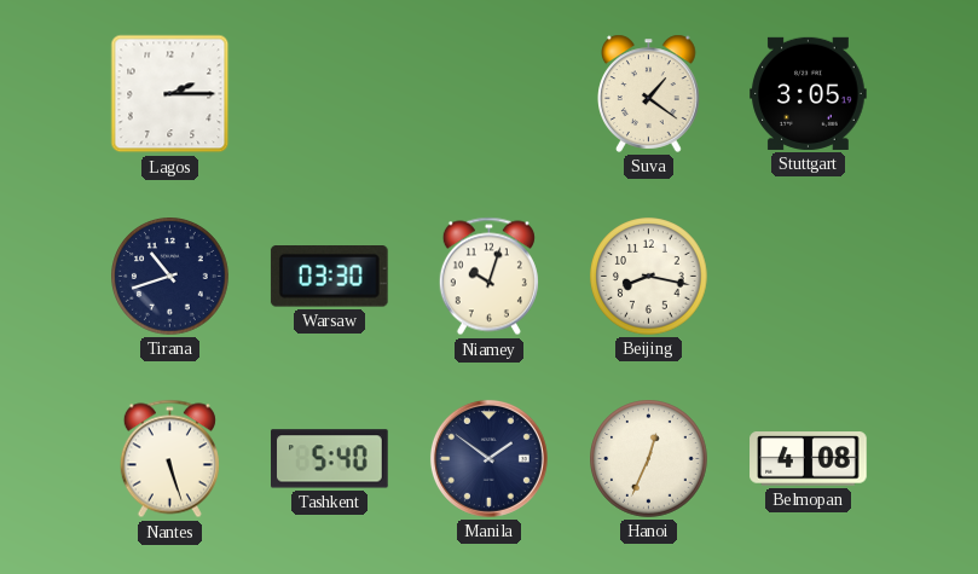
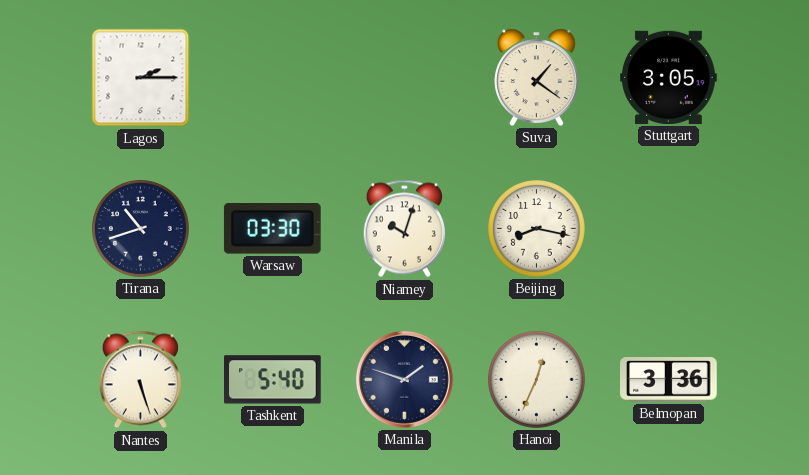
Manila: 1:51 -> 1:48 (404, 379)
Belmopan: 4:08 -> 3:36 (669, 380)
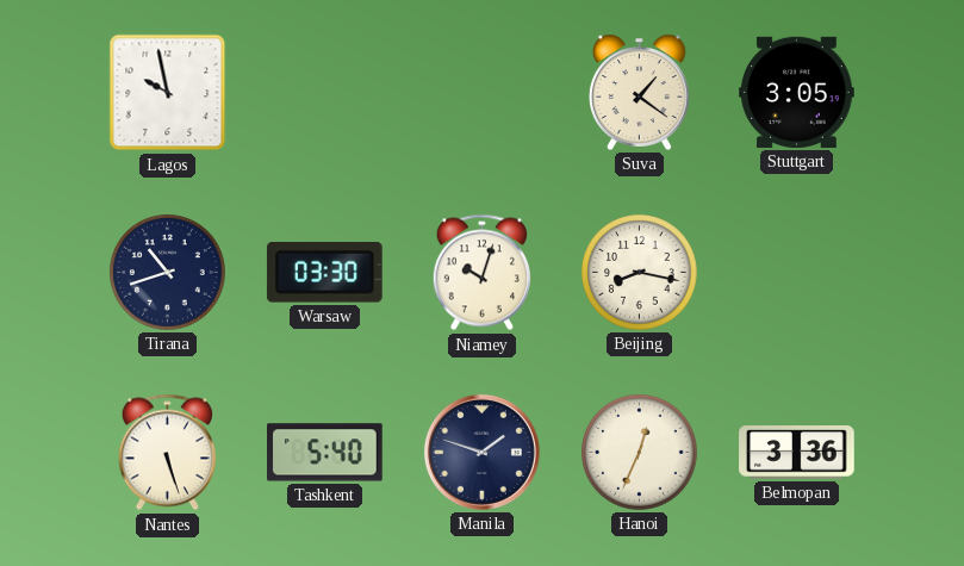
Lagos: 2:15 -> 9:58 (168, 93)
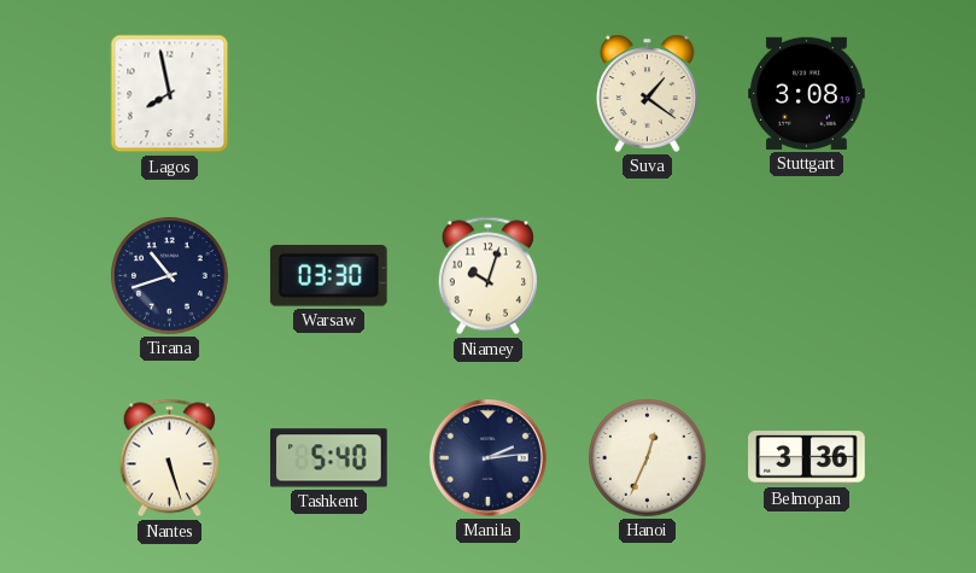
Lagos: 9:58 -> 7:58 (170, 94)
Stuttgart: 3:05 -> 3:08 (807, 93)
Beijing: 8:17 -> none (640, 273)
Manila: 1:48 -> 2:14 (487, 457)
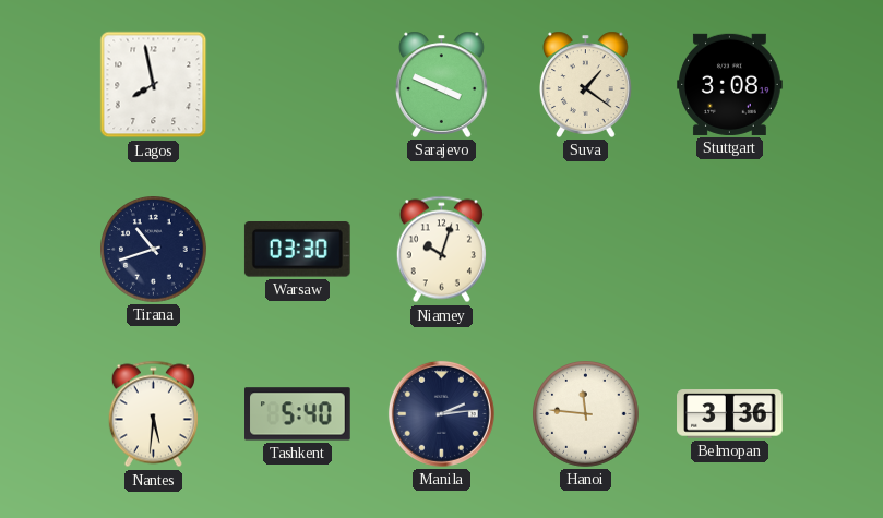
Sarajevo: none -> 3:49 (442, 84)
Nantes: 5:27 -> 5:31 (153, 414)
Hanoi: 12:34 -> 11:46 (586, 414)
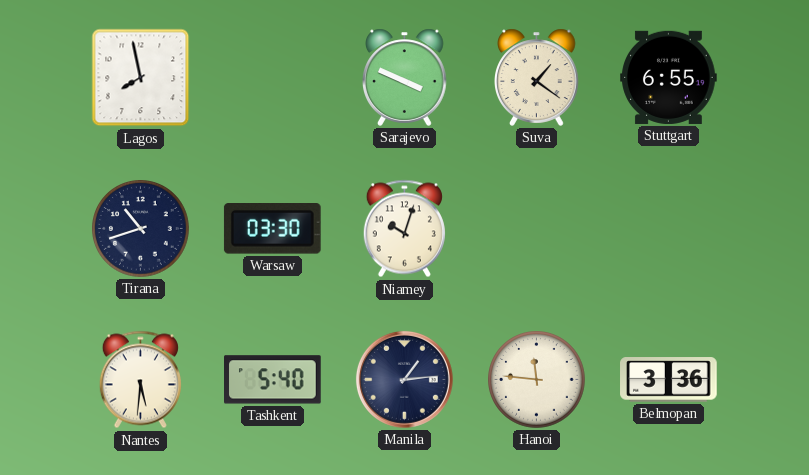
Stuttgart: 3:08 -> 6:55 (669, 77)
Manila: 2:14 -> 1:14 (404, 379)
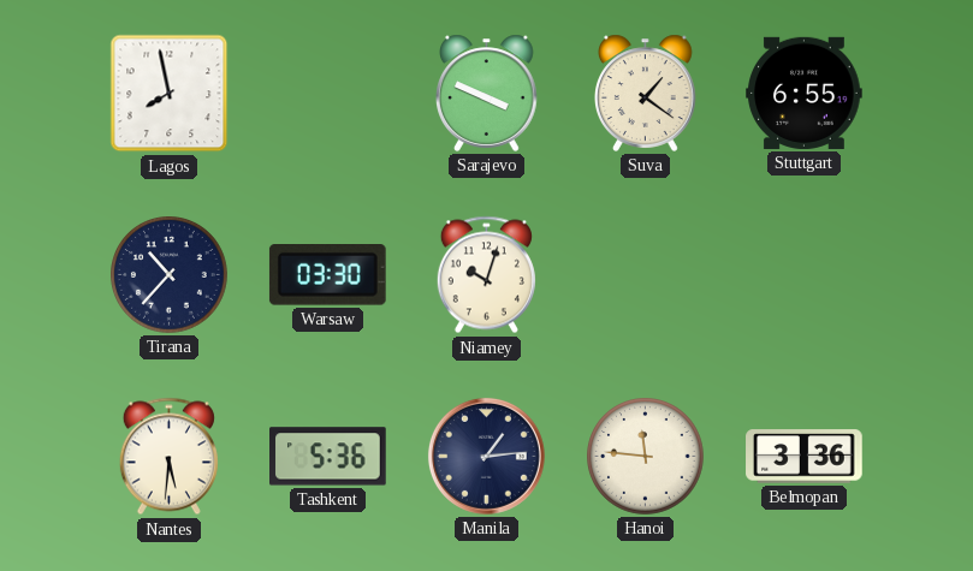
Tirana: 10:42 -> 10:37 (170, 275)
Tashkent: 5:40 -> 5:36 (328, 457)
